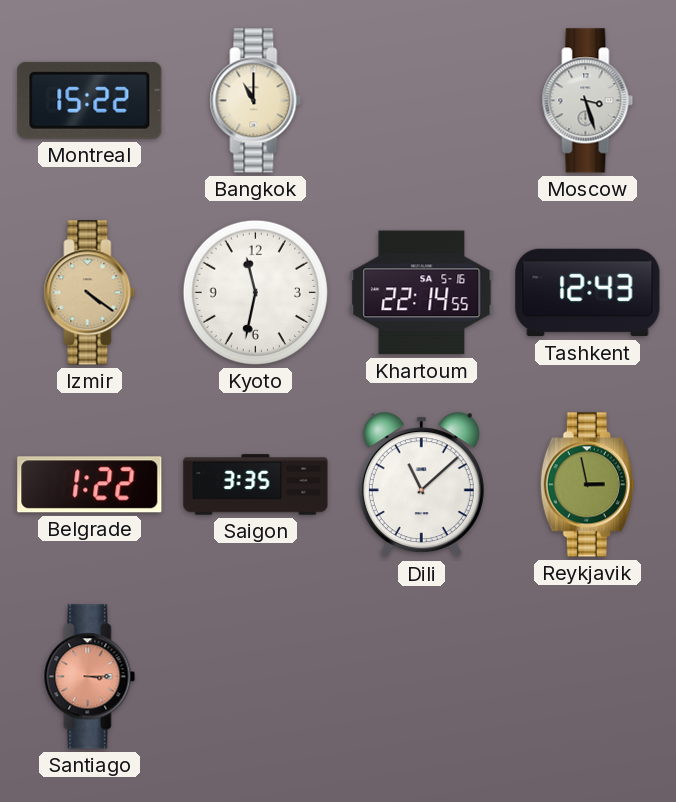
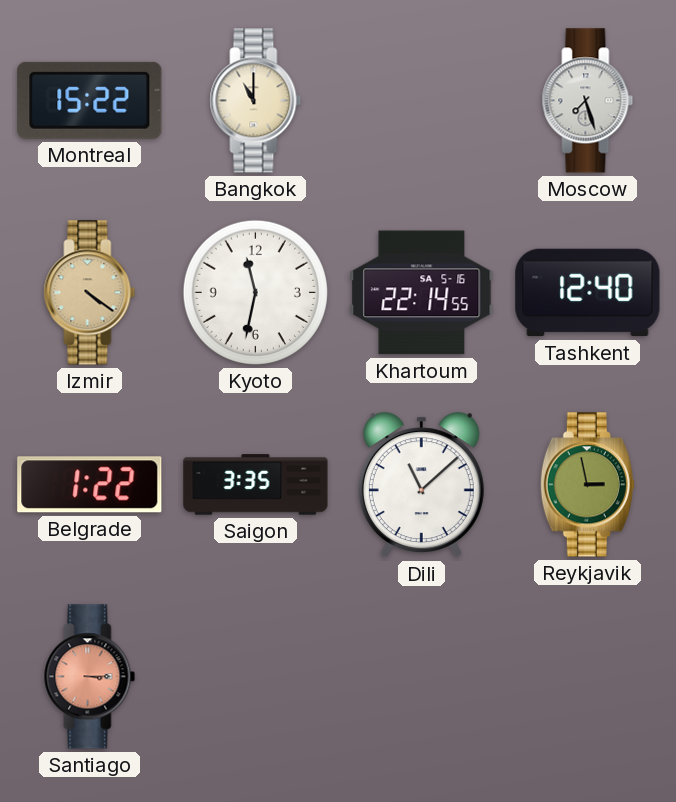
Moscow: 3:27 -> 7:27 (588, 101)
Tashkent: 12:43 -> 12:40 (588, 293)
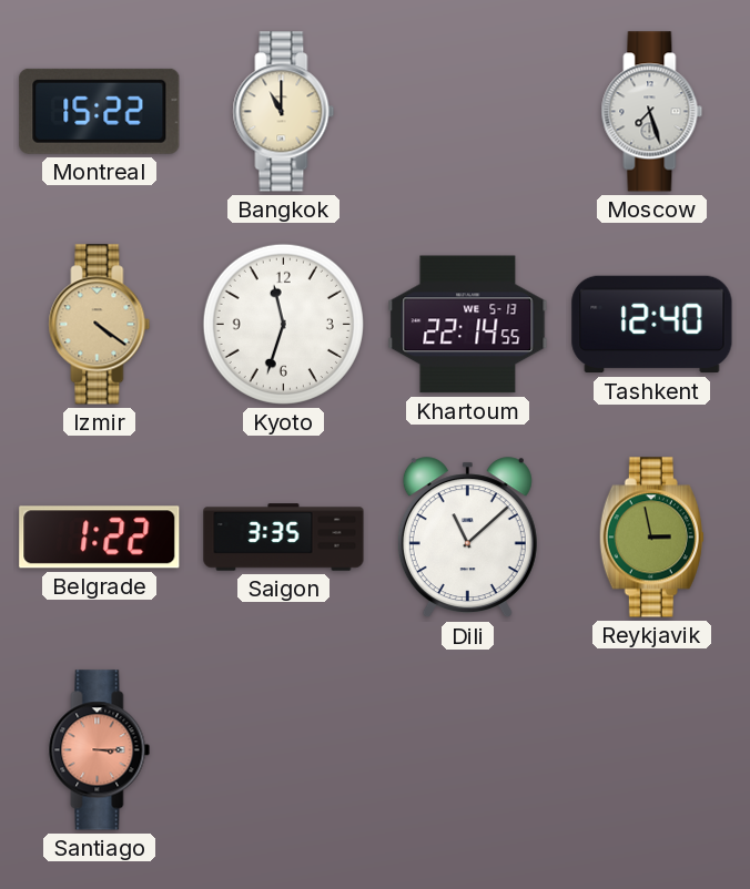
Kyoto: 11:32 -> 11:33 (283, 324)
Khartoum date: SA 5-16 -> WE 5-13 (468, 325)
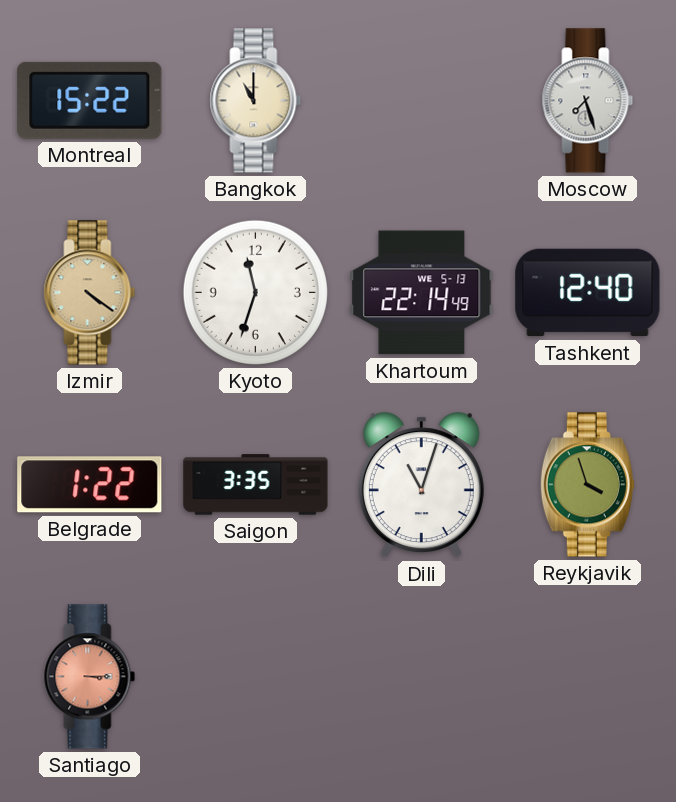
Khartoum: 22:14:55 -> 22:14:49 (422, 293)
Dili: 11:08 -> 11:03 (421, 485)
Reykjavik: 2:58 -> 3:57 (587, 485)
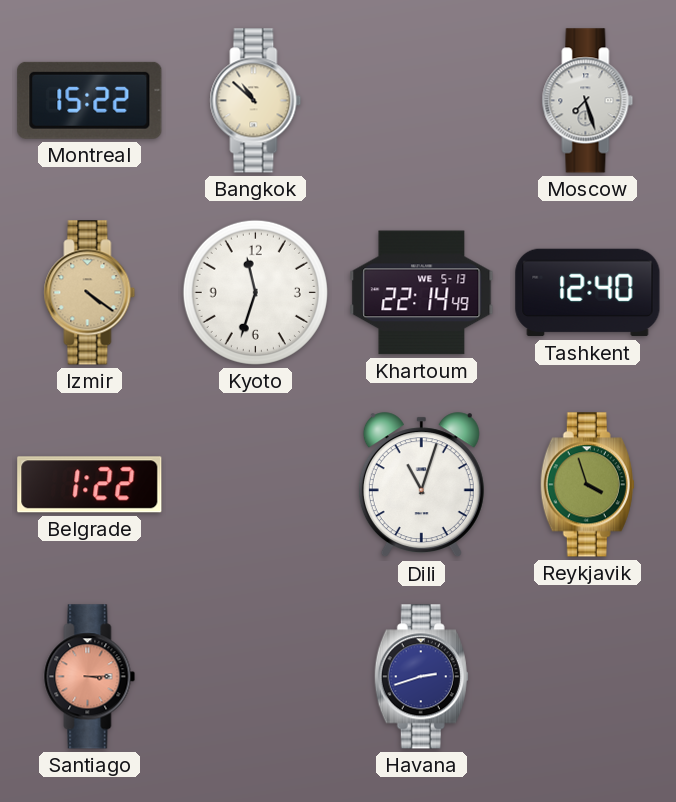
Bangkok: 11:00 -> 10:52 (256, 101)
Saigon: 3:35 -> none (256, 485)
Havana: none -> 2:42 (421, 677)
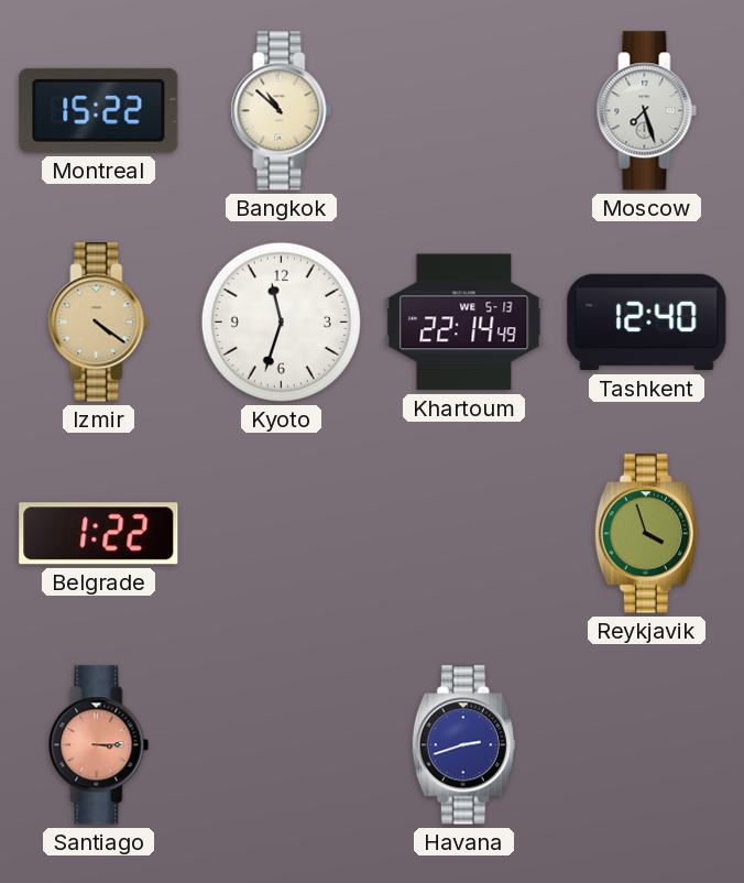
Dili: 11:03 -> none (421, 485)
